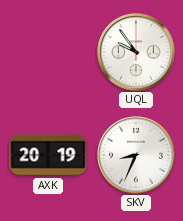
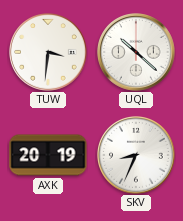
TUW: none -> 3:31 (49, 53)
UQL: 9:54 -> 10:22 (137, 53)
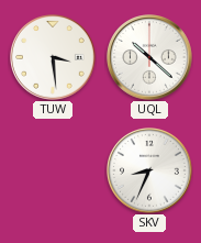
TUW: 3:31 -> 3:29 (54, 58)
AXK: 20:19 -> none (48, 155)
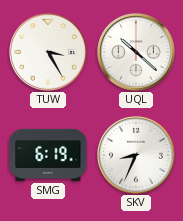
TUW: 3:29 -> 3:25 (49, 53)
SMG: none -> 6:19 (48, 155)
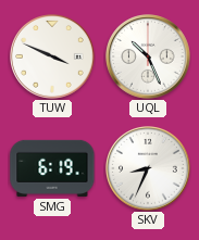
TUW: 3:25 -> 3:49 (53, 58)
UQL: 10:22 -> 10:26 (149, 58)
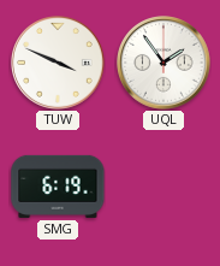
UQL: 10:26 -> 1:54 (165, 64)
SKV: 8:34 -> none (149, 169)
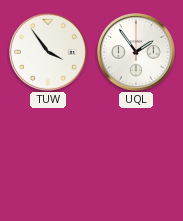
TUW: 3:49 -> 3:54 (49, 53)
SMG: 6:19 -> none (58, 187)
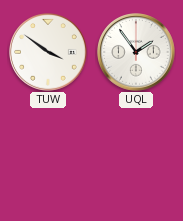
TUW: 3:54 -> 3:51 (49, 53)
